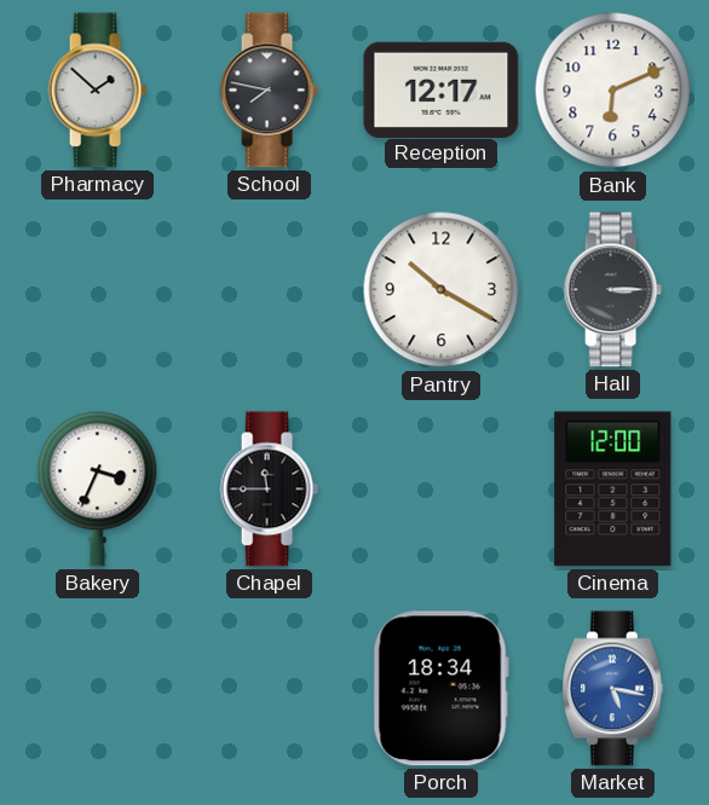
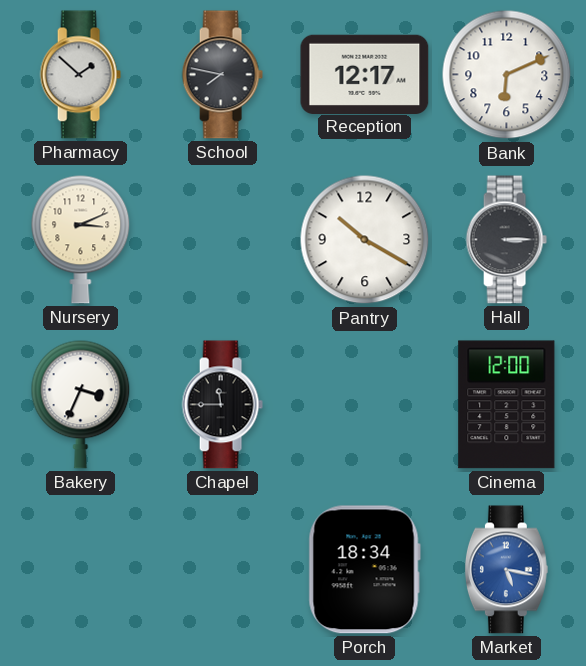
Nursery: none -> 3:11 (81, 239)
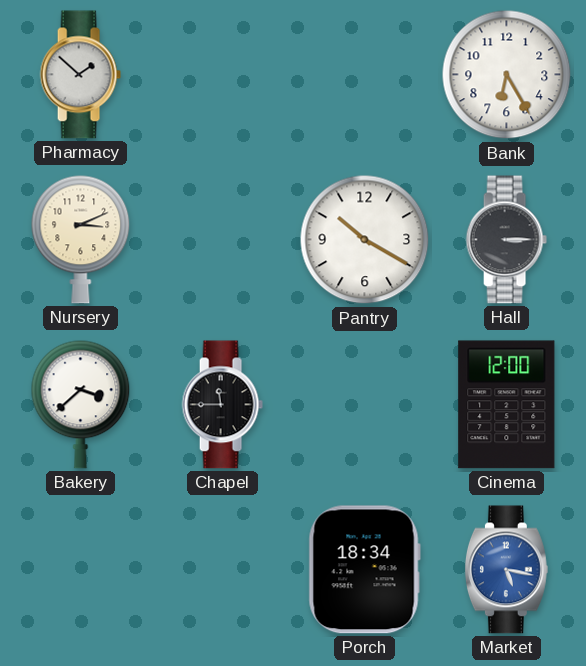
School: 7:47 -> none (222, 75)
Reception: 12:17 -> none (365, 74)
Bank: 6:11 -> 6:25 (507, 75)
Bakery: 3:34 -> 3:38 (81, 404)
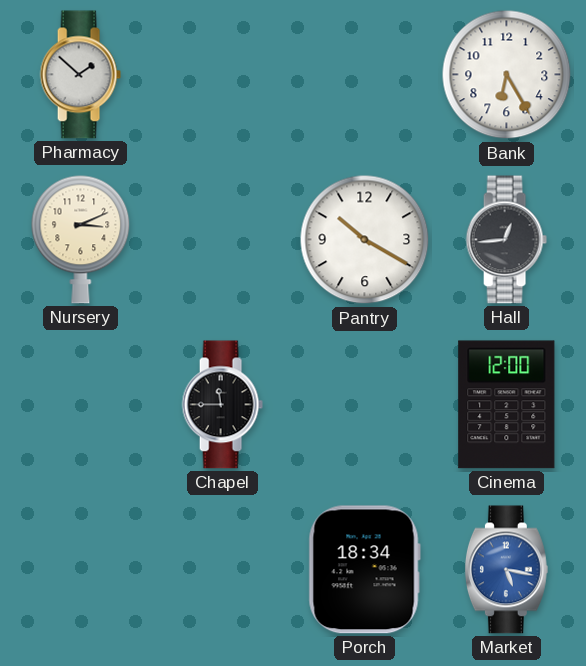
Hall: 3:15 -> 12:44 (506, 240)
Bakery: 3:38 -> none (81, 404)
